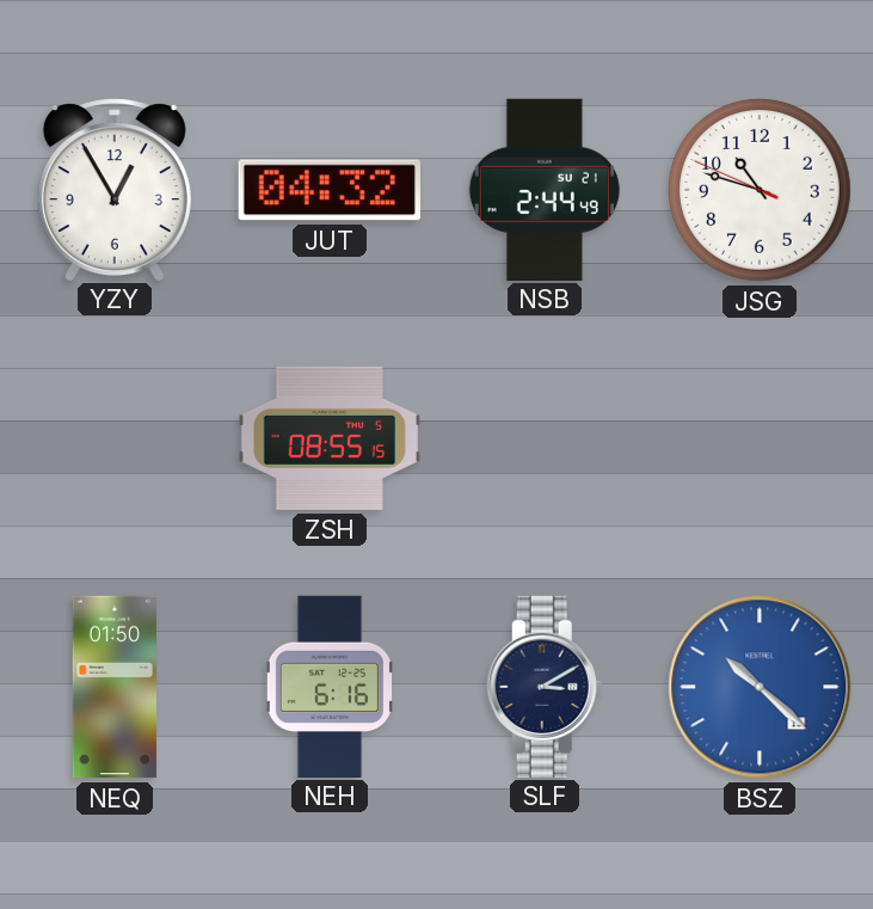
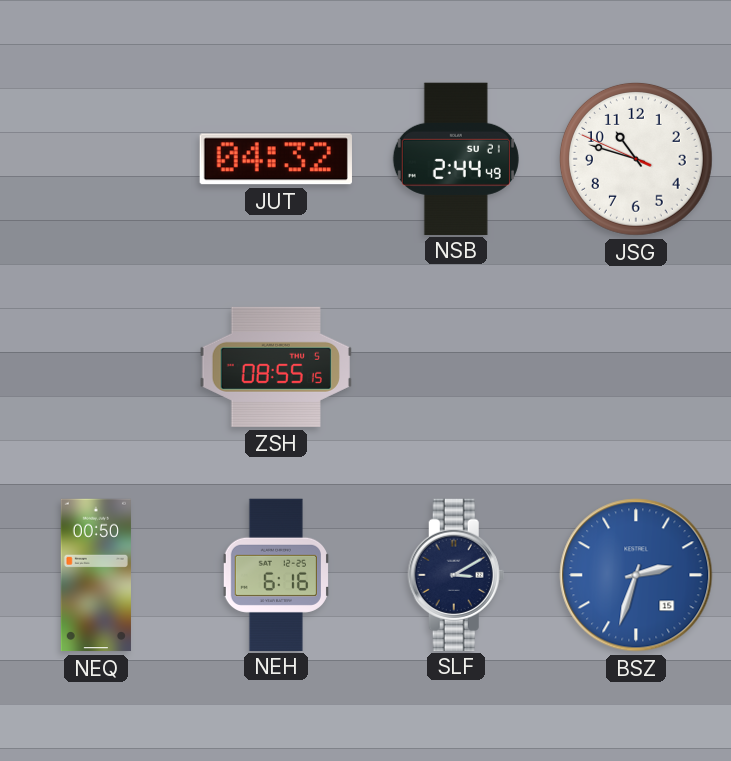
YZY: 12:55 -> none (115, 189)
NEQ: 01:50 -> 00:50 (96, 575)
BSZ: 10:22 -> 2:33 (636, 575)
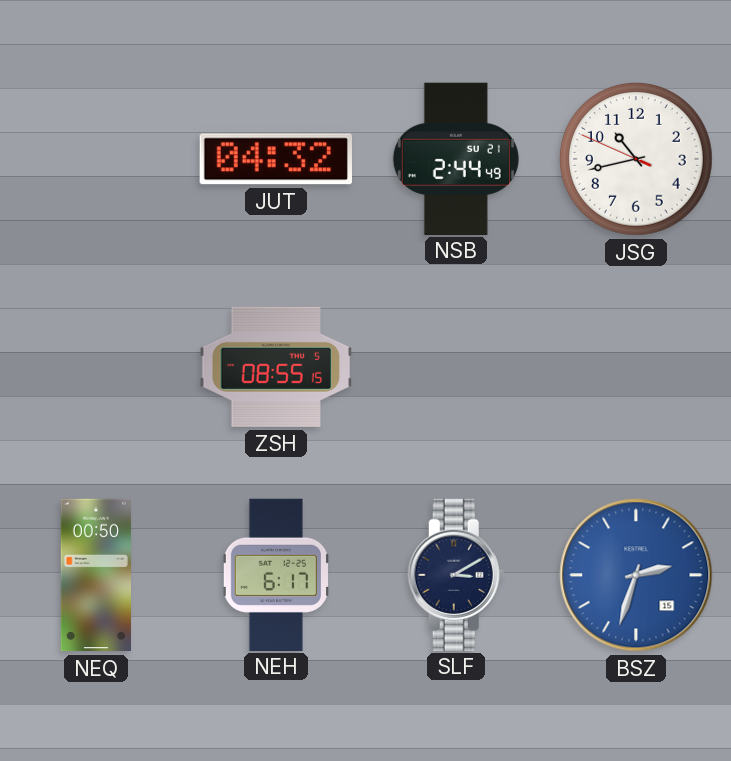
JSG: 10:47 -> 10:42 (636, 159)
NEH: 6:16 -> 6:17 (276, 574)
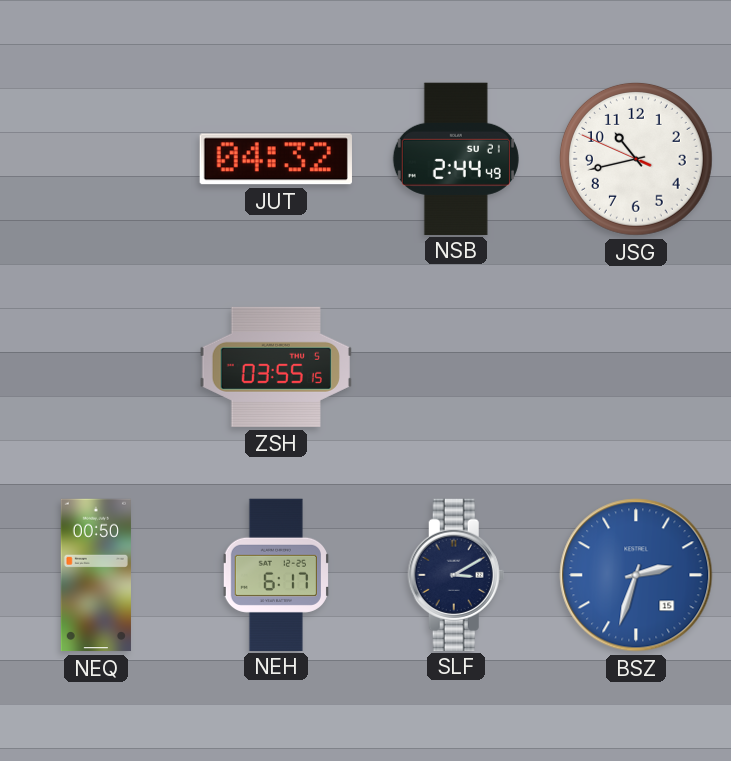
ZSH: 08:55 -> 03:55 (275, 367)
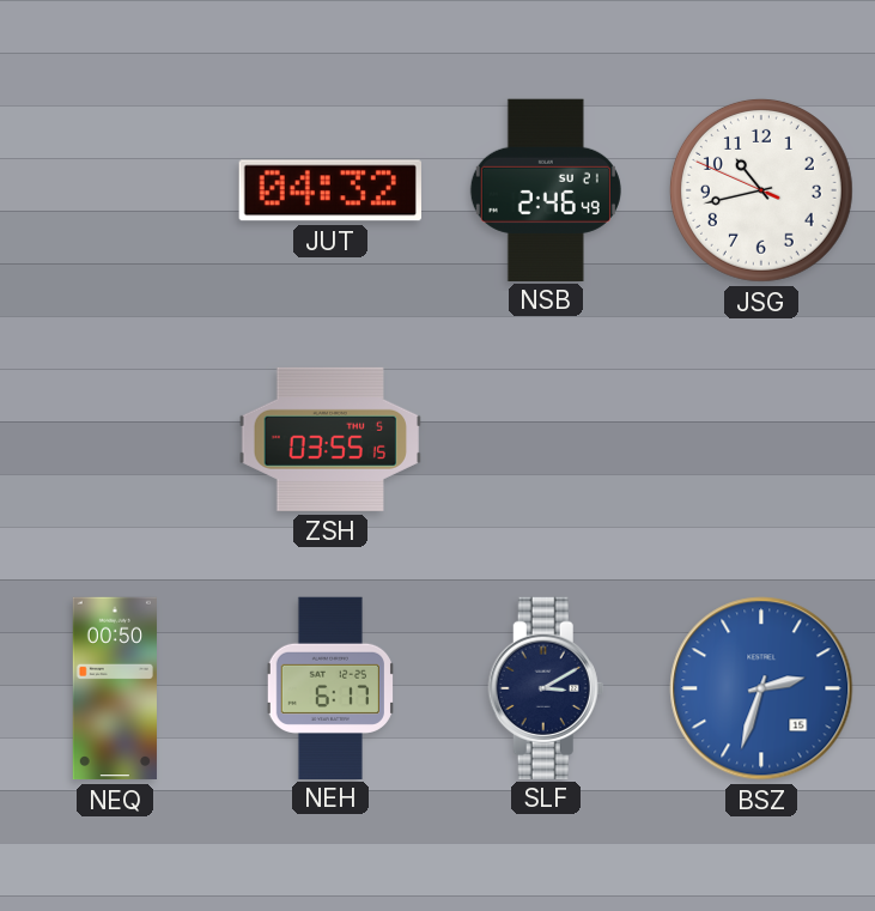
NSB: 2:44 -> 2:46 (546, 189)
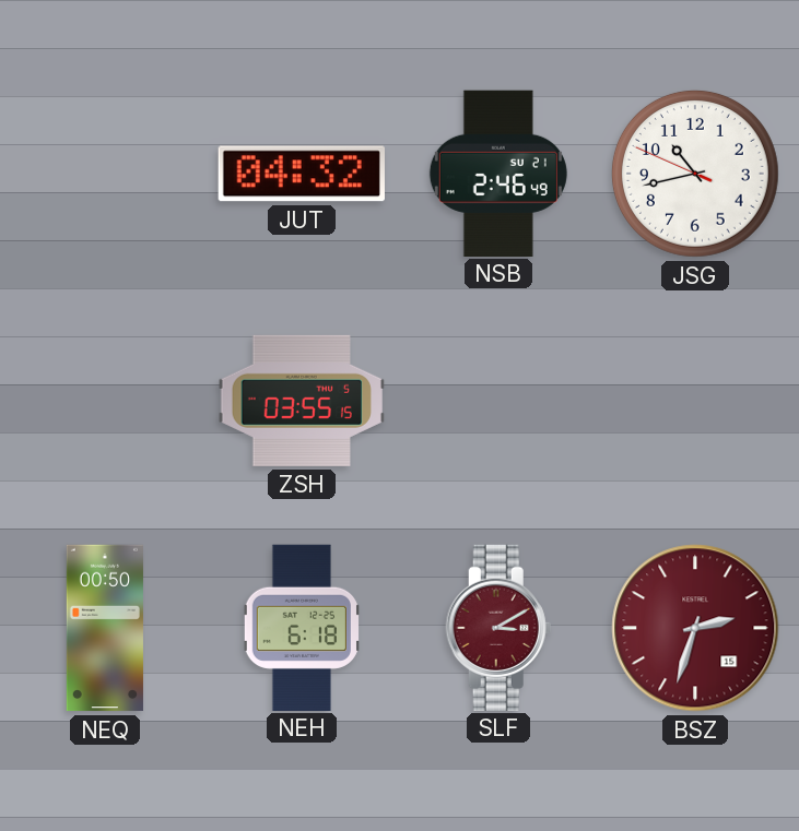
NEH: 6:17 -> 6:18 (302, 627)
SLF dial: navy -> burgundy (498, 627)
BSZ dial: blue -> burgundy (695, 628)
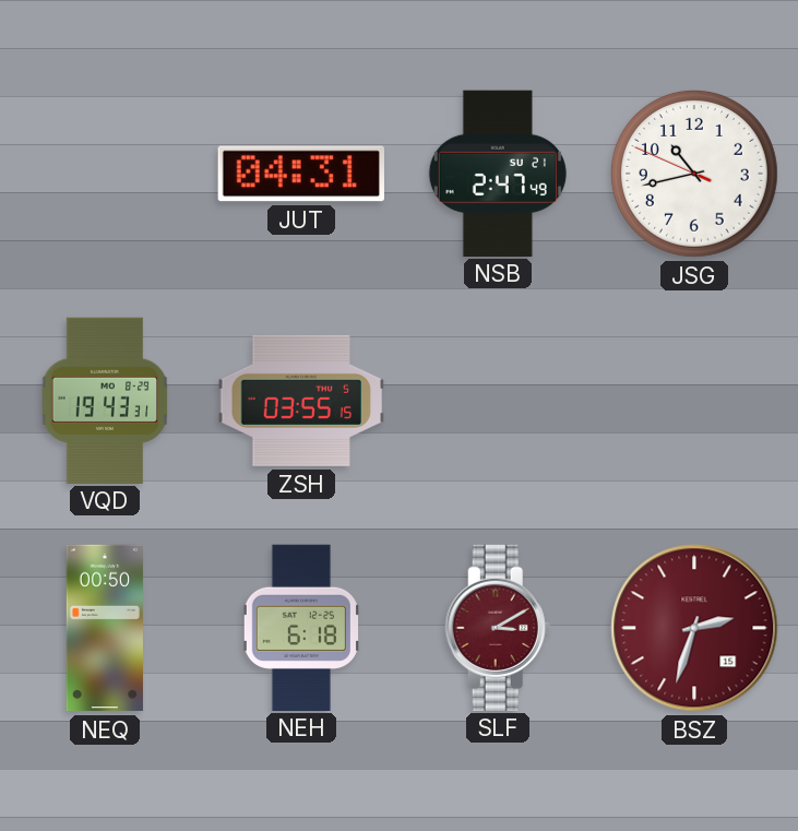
JUT: 04:32 -> 04:31 (301, 174)
NSB: 2:46 -> 2:47 (498, 173)
VQD: none -> 19:43 (105, 400)
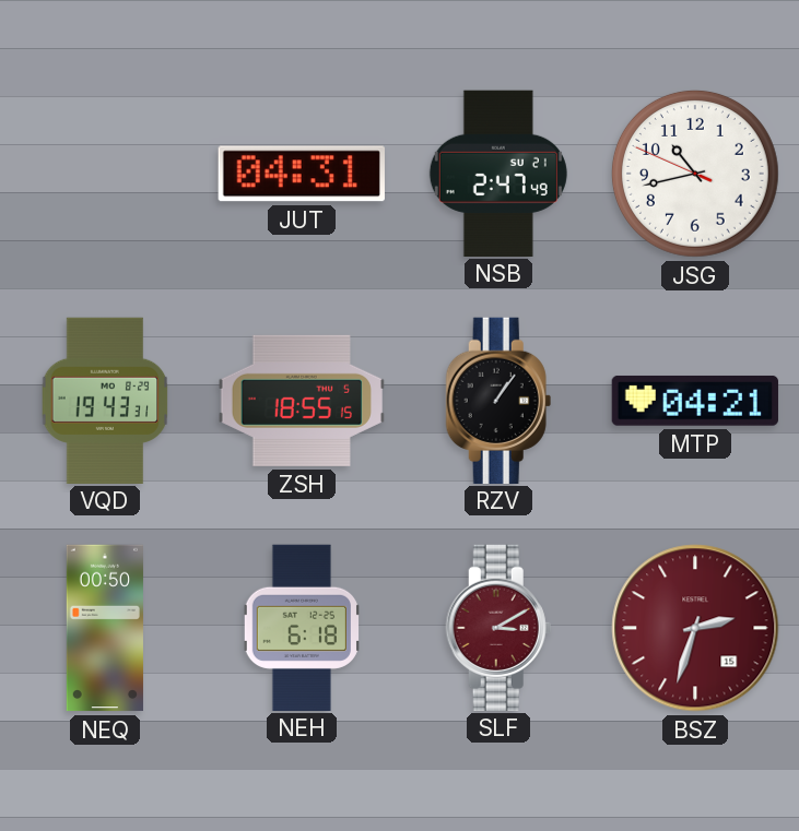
ZSH: 03:55 -> 18:55 (301, 401)
RZV: none -> 1:06 (498, 400)
MTP: none -> 04:21 (695, 401)
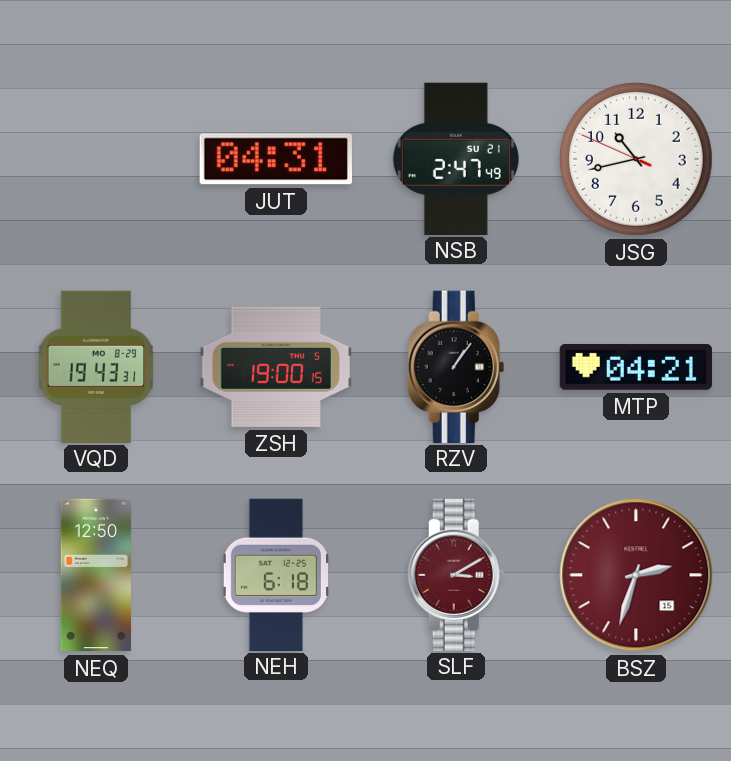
ZSH: 18:55 -> 19:00 (275, 367)
NEQ: 00:50 -> 12:50 (96, 575)
